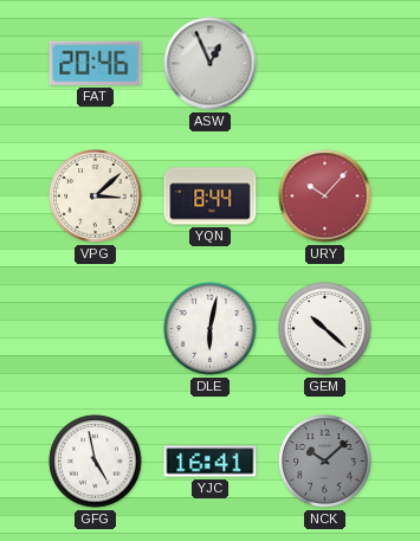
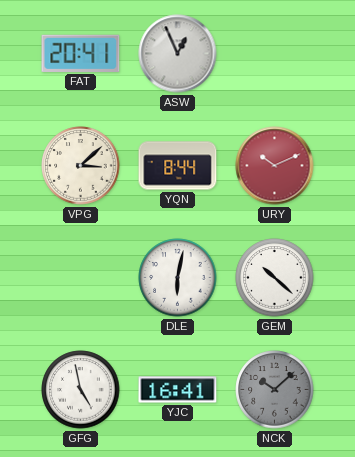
FAT: 20:46 -> 20:41 (81, 53)
URY: 10:07 -> 10:11 (275, 166)
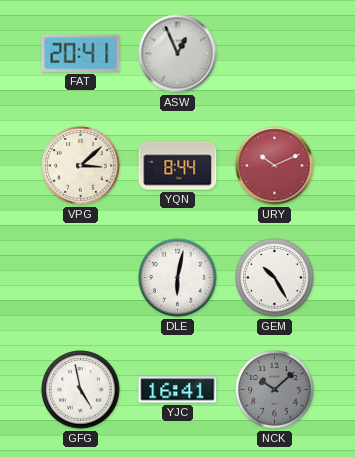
GEM: 10:22 -> 10:25 (275, 278)
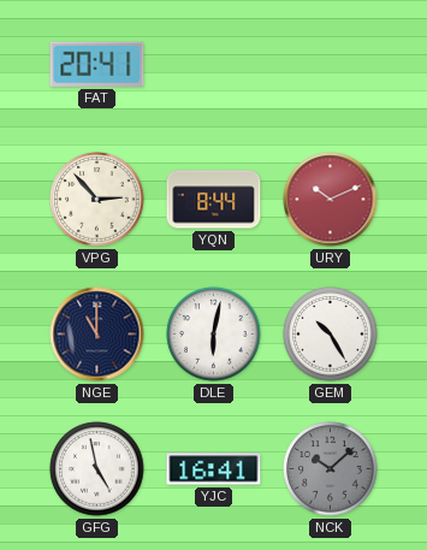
ASW: 12:56 -> none (178, 54)
VPG: 3:08 -> 2:53 (97, 200)
NGE: none -> 11:00 (97, 335)
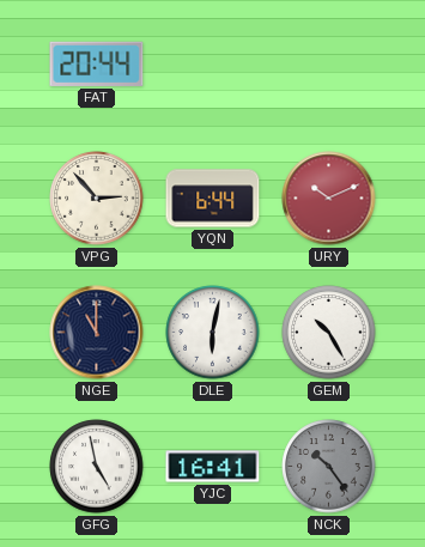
FAT: 20:41 -> 20:44 (97, 63)
YQN: 8:44 -> 6:44 (213, 199)
NCK: 10:08 -> 10:24 (329, 467)
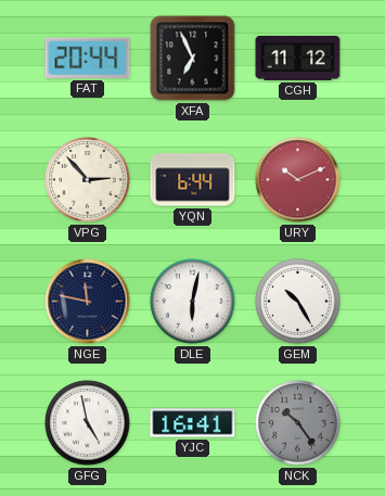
XFA: none -> 6:56 (193, 59)
CGH: none -> 11:12 (298, 58)
NGE: 11:00 -> 11:47 (88, 302)
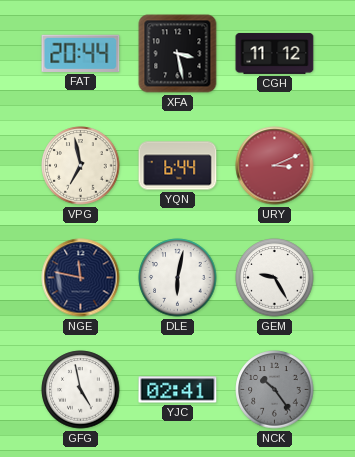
XFA: 6:56 -> 3:28 (178, 54)
VPG: 2:53 -> 6:58 (81, 166)
URY: 10:11 -> 3:11 (275, 166)
GEM: 10:25 -> 9:25 (275, 278)
YJC: 16:41 -> 02:41 (178, 390)
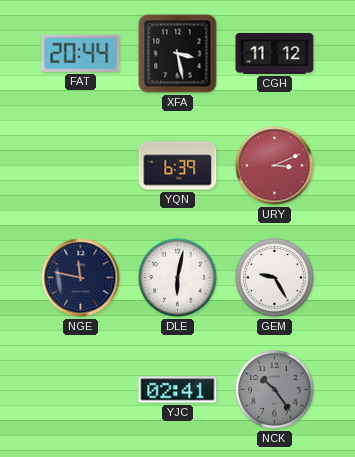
VPG: 6:58 -> none (81, 166)
YQN: 6:44 -> 6:39 (178, 166)
GFG: 4:58 -> none (81, 390)
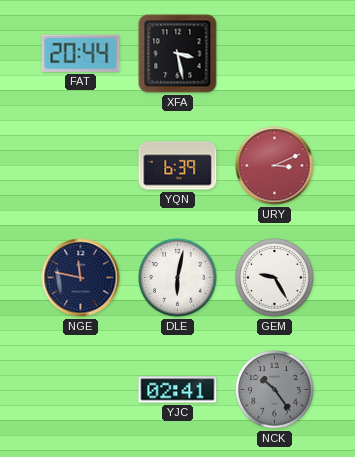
CGH: 11:12 -> none (275, 53)
